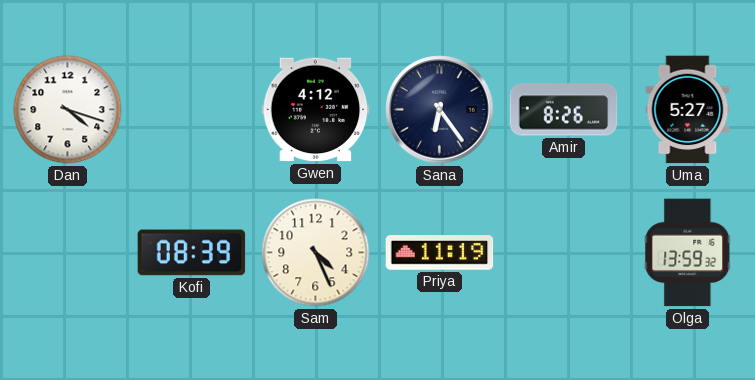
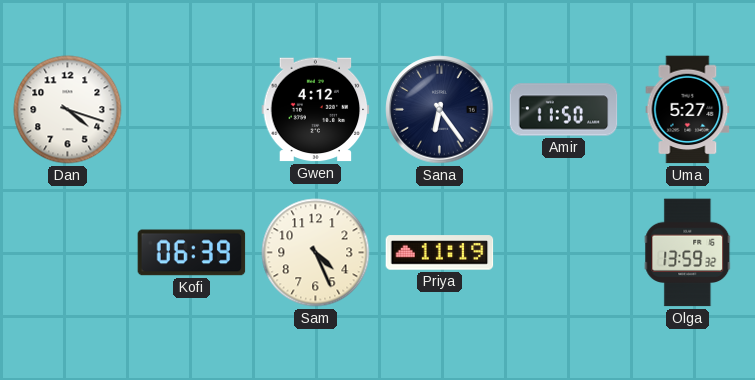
Amir: 8:26 -> 11:50 (564, 110)
Kofi: 08:39 -> 06:39 (192, 253)
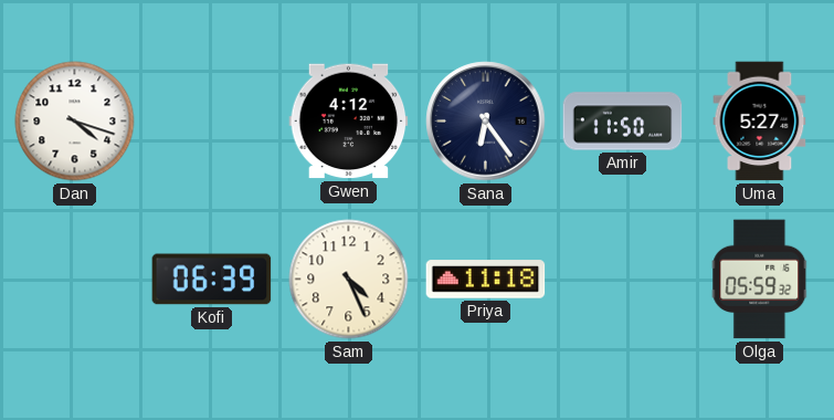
Priya: 11:19 -> 11:18 (486, 280)
Olga: 13:59 -> 05:59 (760, 280)
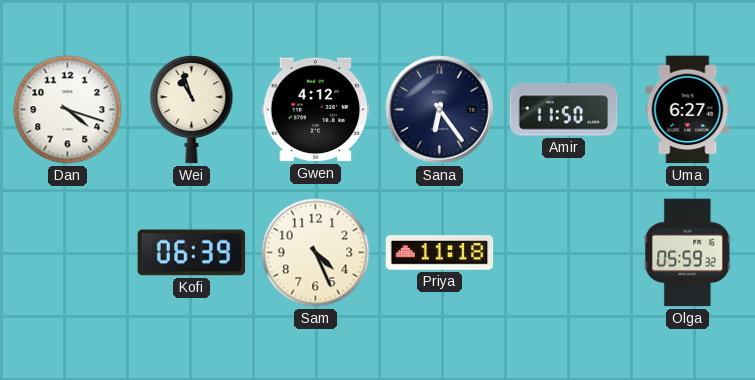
Wei: none -> 10:57 (192, 110)
Uma: 5:27 -> 6:27 (688, 110)
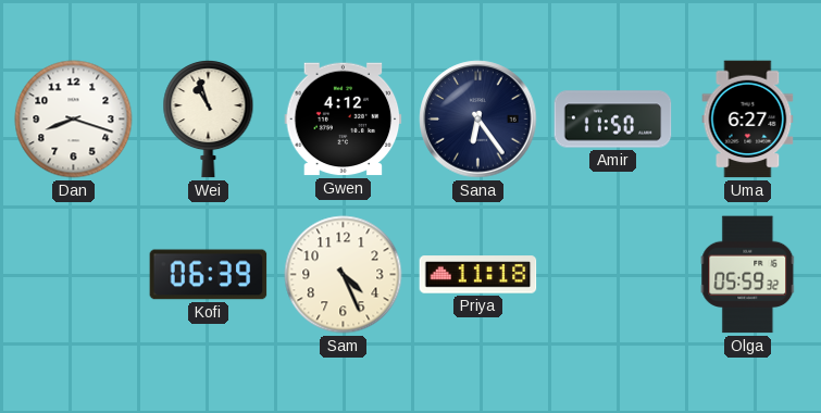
Dan: 4:18 -> 8:18 (74, 120)
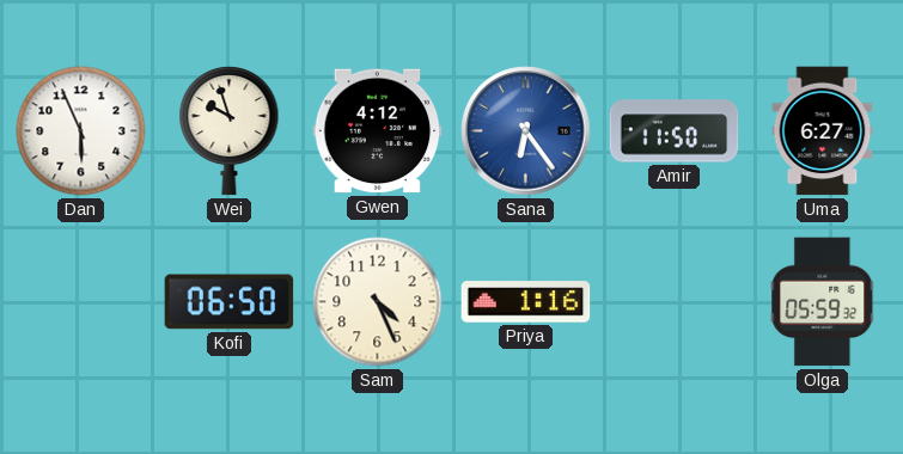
Dan: 8:18 -> 5:56 (81, 131)
Wei: 10:57 -> 9:57 (230, 131)
Sana dial: navy -> blue (526, 131)
Kofi: 06:39 -> 06:50 (230, 302)
Priya: 11:18 -> 1:16 (526, 302)
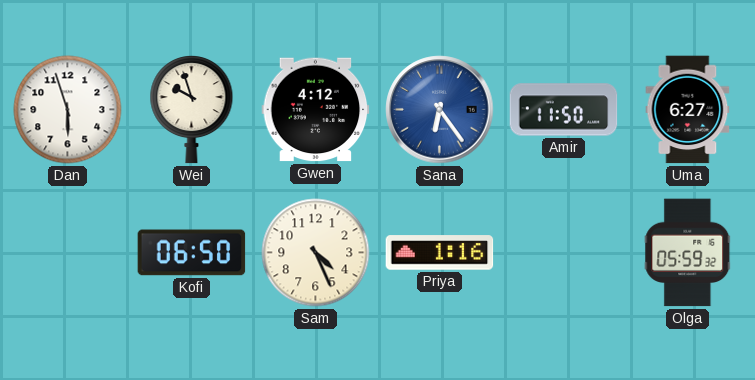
Dan: 5:56 -> 5:57 (68, 110)
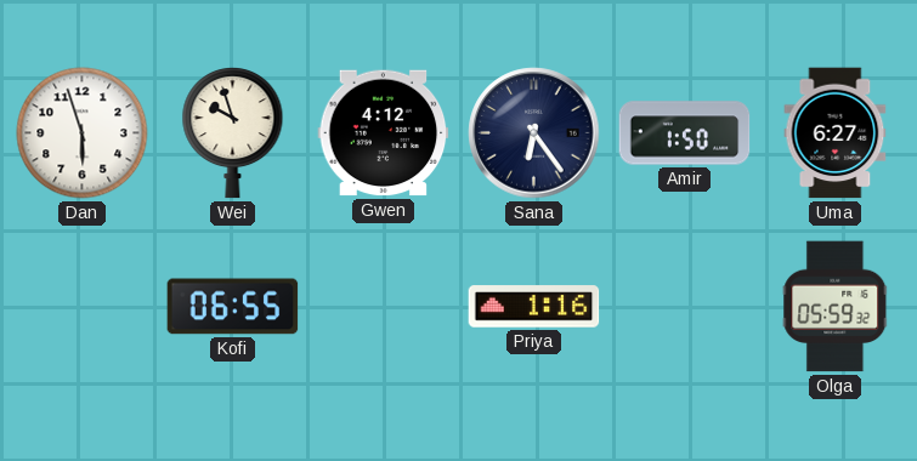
Sana dial: blue -> navy (534, 133)
Amir: 11:50 -> 1:50 (685, 133)
Kofi: 06:50 -> 06:55 (233, 307)
Sam: 4:26 -> none (316, 253)
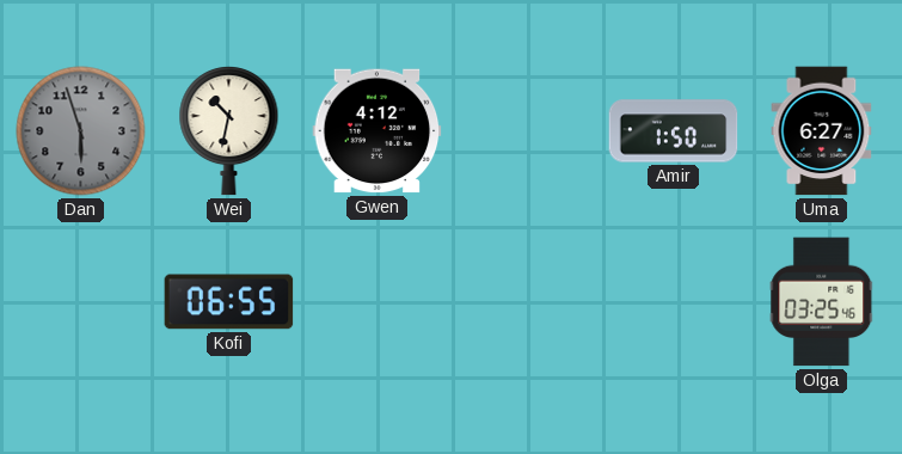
Dan dial: white -> grey (81, 131)
Wei: 9:57 -> 10:32 (229, 131)
Sana: 6:24 -> none (534, 133)
Priya: 1:16 -> none (534, 307)
Olga: 05:59 -> 03:25 (822, 302)
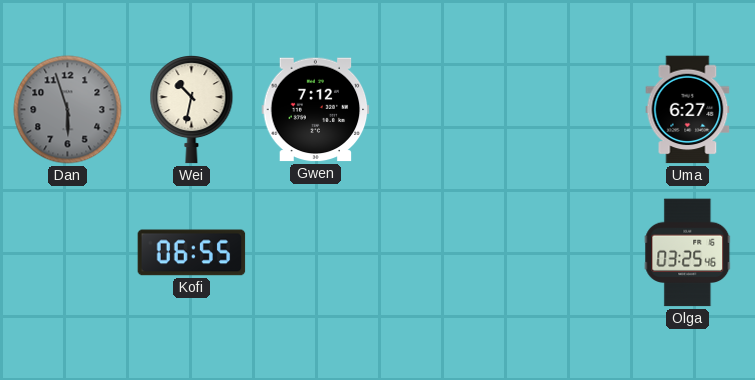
Gwen: 4:12 -> 7:12 (316, 110)
Amir: 1:50 -> none (674, 131)
